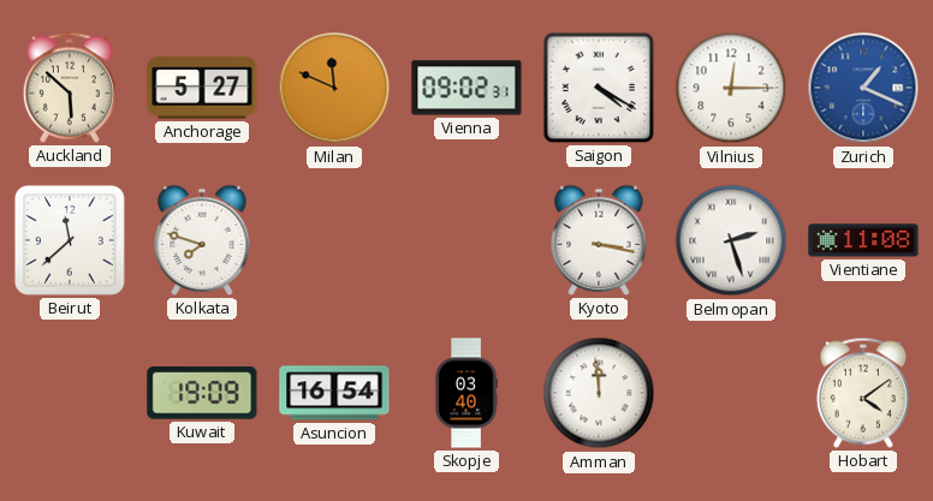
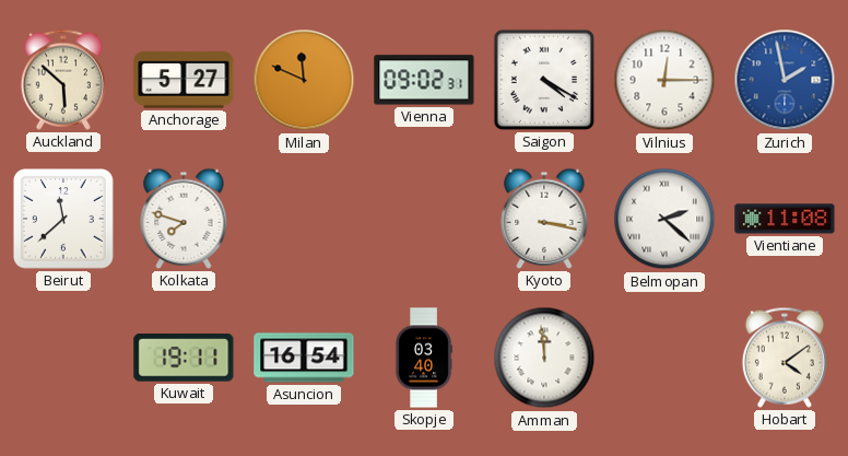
Zurich: 1:19 -> 1:58 (785, 80)
Belmopan: 2:27 -> 2:22 (664, 219)
Kuwait: 19:09 -> 19:11 (184, 358)
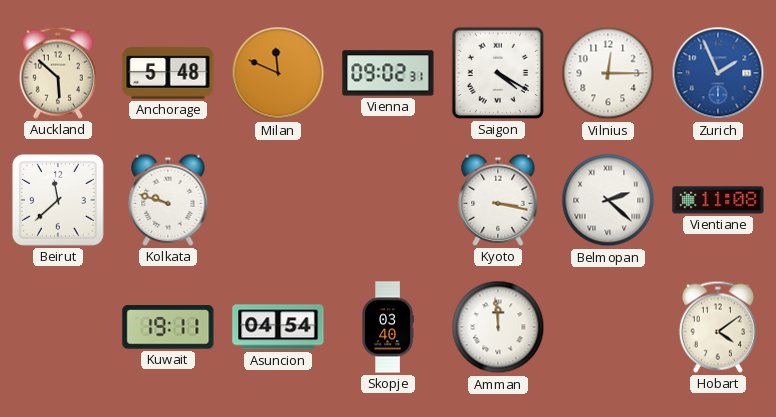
Anchorage: 5:27 -> 5:48 (168, 73)
Zurich: 1:58 -> 1:56 (718, 73)
Kolkata: 7:48 -> 9:48 (168, 200)
Asuncion: 16:54 -> 04:54 (278, 327)
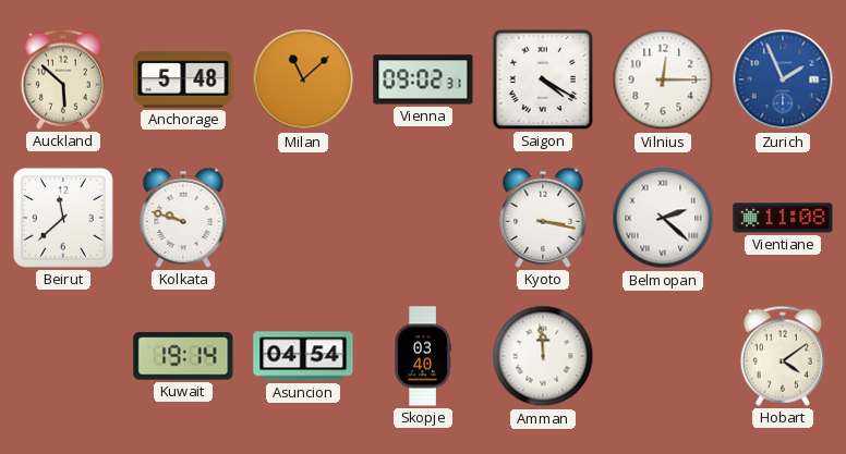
Milan: 11:49 -> 11:08 (303, 79)
Kuwait: 19:11 -> 19:14 (183, 356)
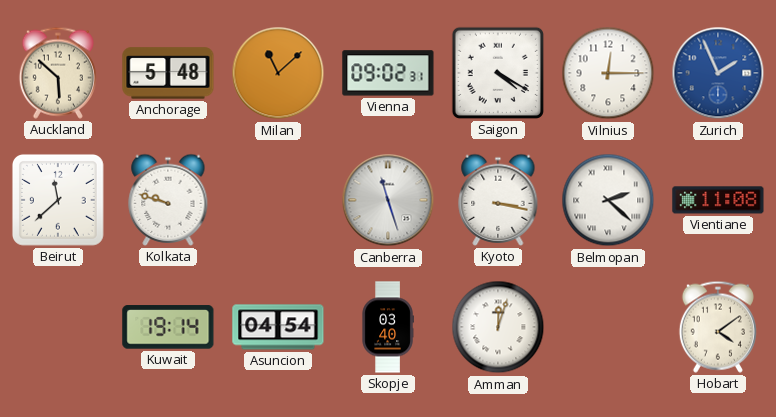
Canberra: none -> 11:27 (388, 200)
Amman: 11:59 -> 12:03 (498, 327)
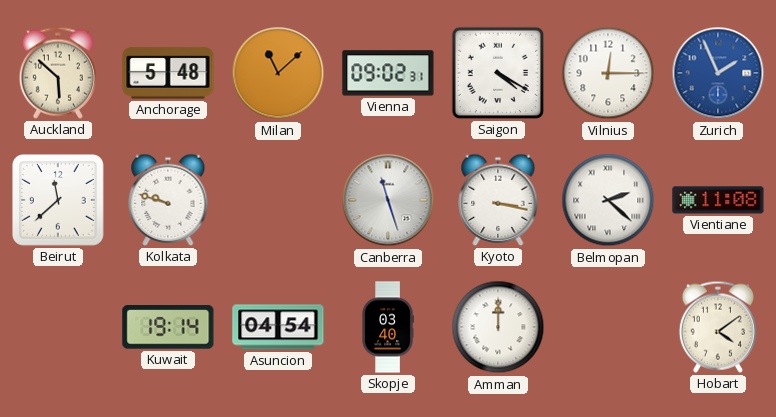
Amman: 12:03 -> 12:00 (498, 327)
